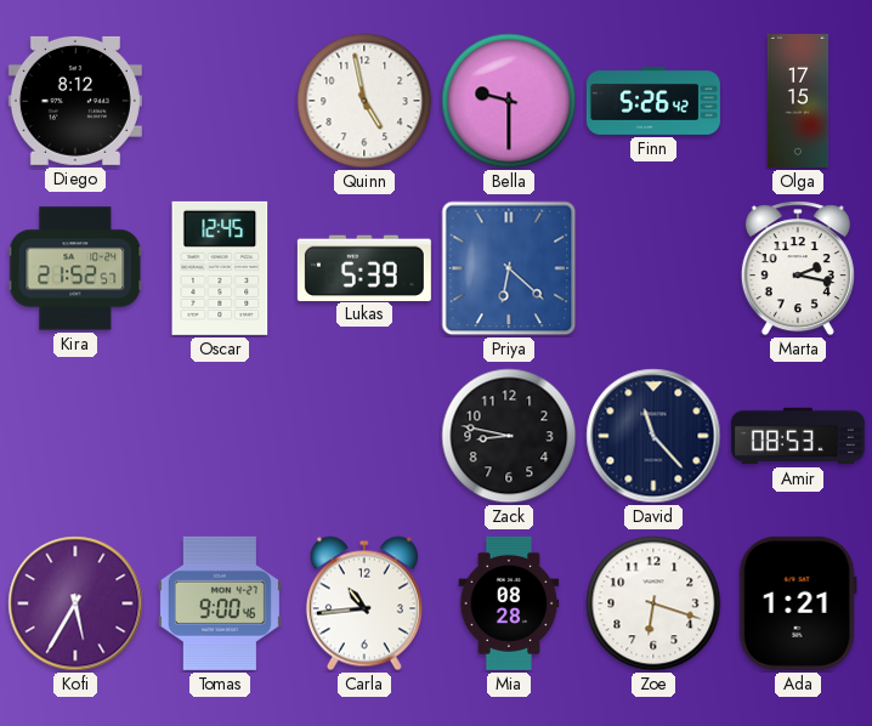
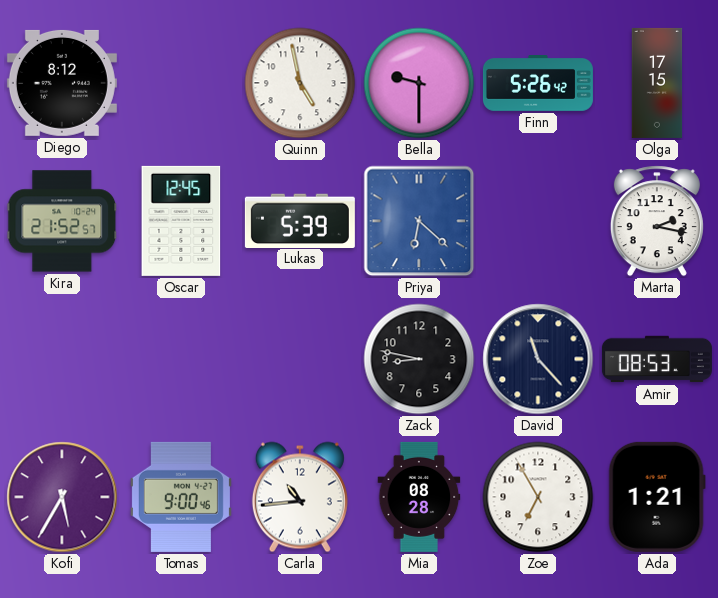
Zoe: 6:18 -> 6:55 (538, 497)
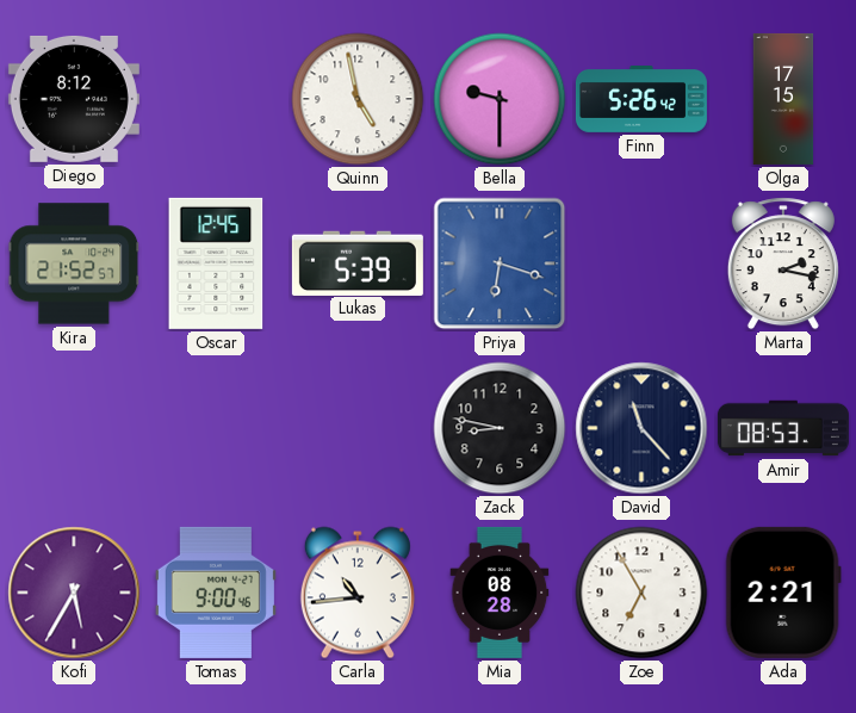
Priya: 6:22 -> 6:18 (500, 263)
Ada: 1:21 -> 2:21 (783, 593)
